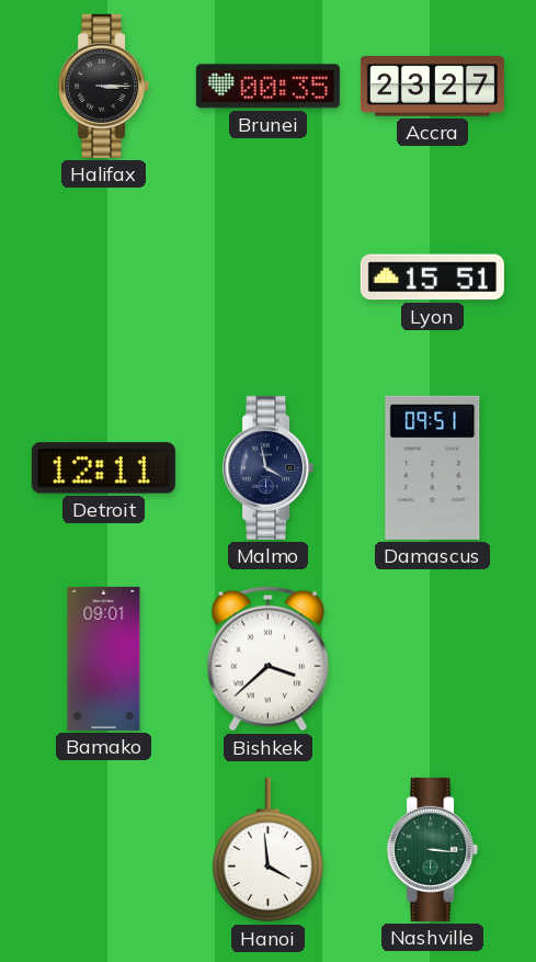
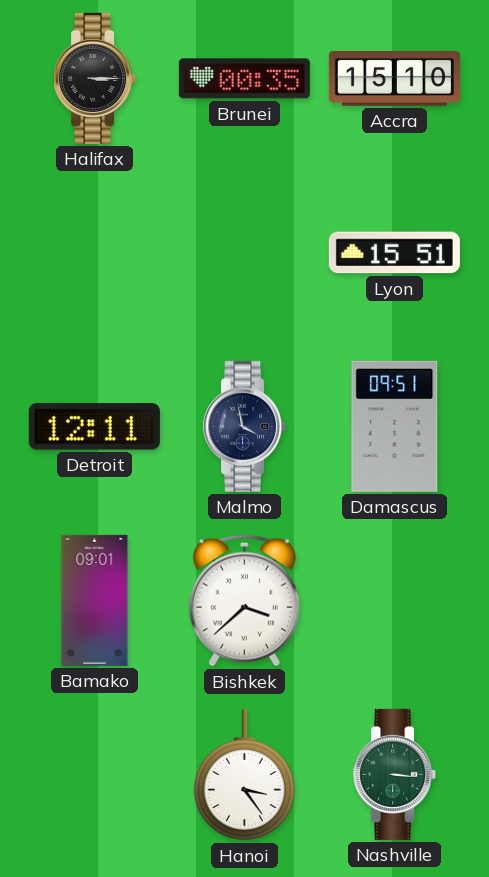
Accra: 23:27 -> 15:10 (394, 79)
Hanoi: 3:59 -> 3:24 (244, 775)
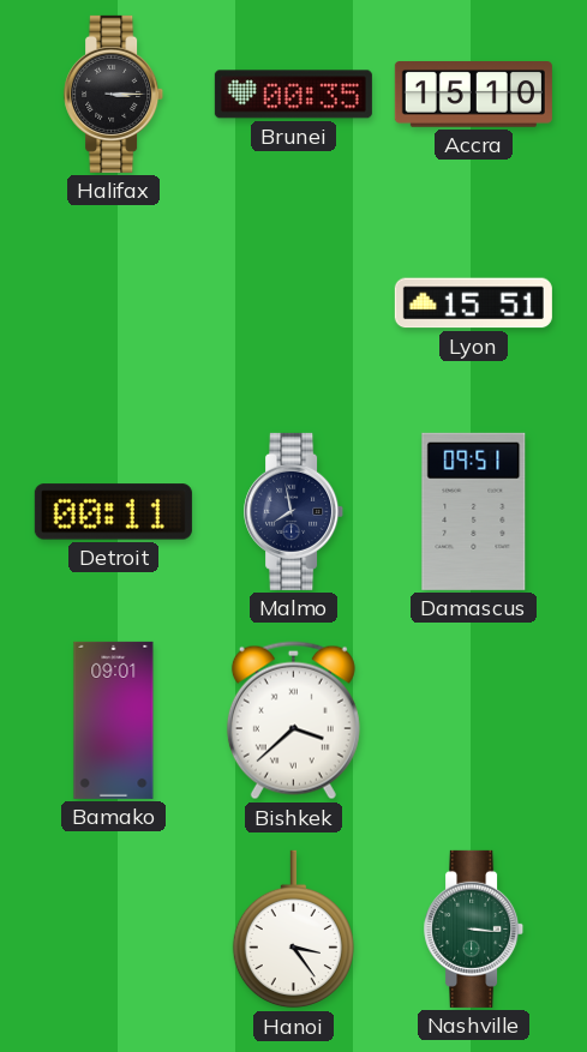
Detroit: 12:11 -> 00:11 (113, 512)
Malmo: 3:58 -> 7:58 (294, 511)
